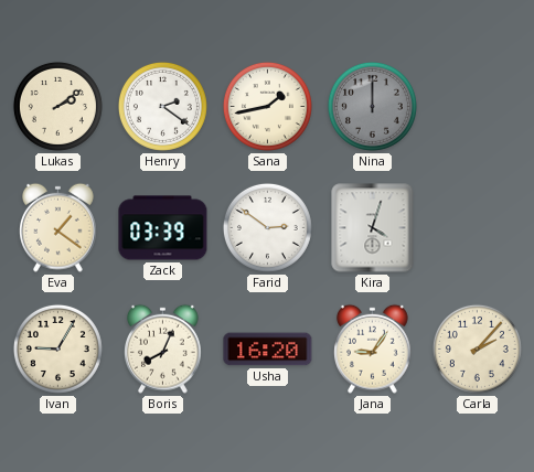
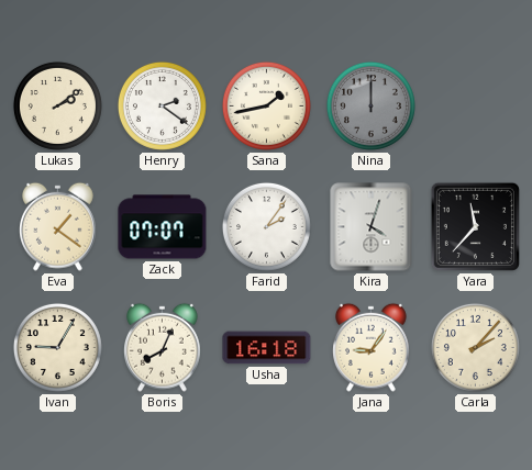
Zack: 03:39 -> 07:07 (163, 227)
Farid: 2:51 -> 2:06 (266, 226)
Yara: none -> 11:37 (475, 226)
Usha: 16:20 -> 16:18 (267, 348)
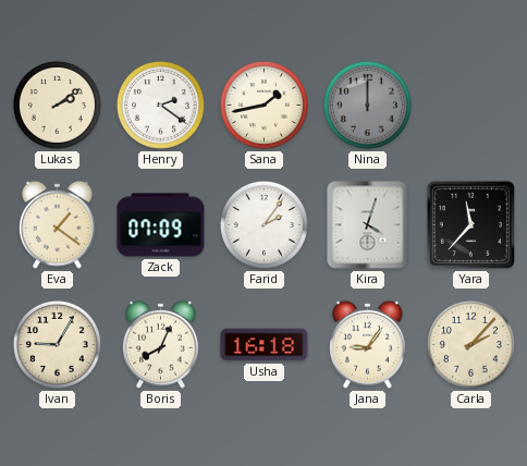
Zack: 07:07 -> 07:09 (161, 225)
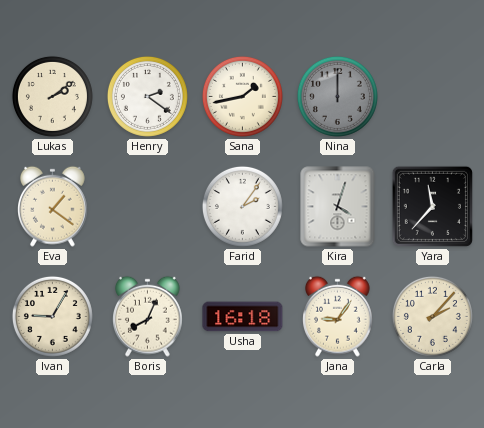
Zack: 07:09 -> none (161, 225)
